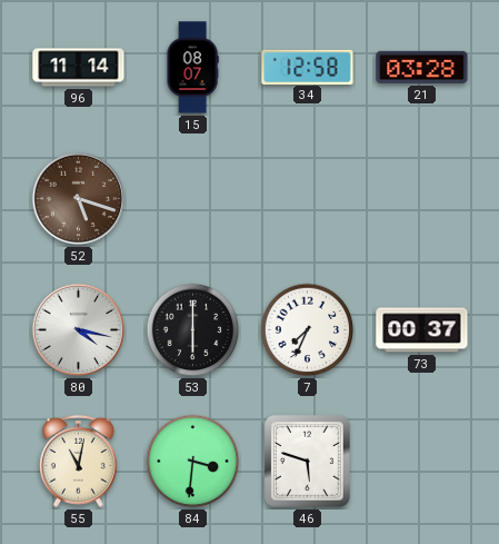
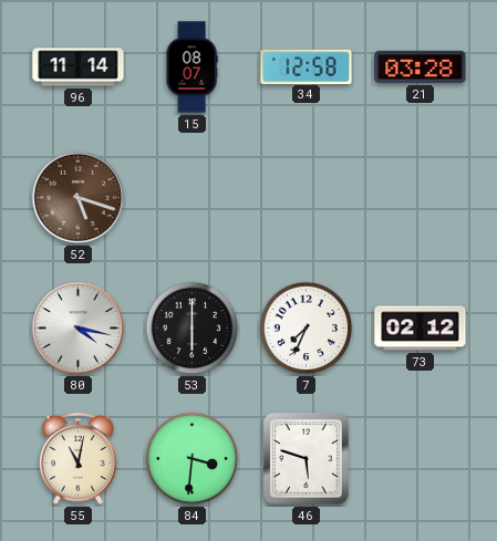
73: 00:37 -> 02:12 (421, 329)
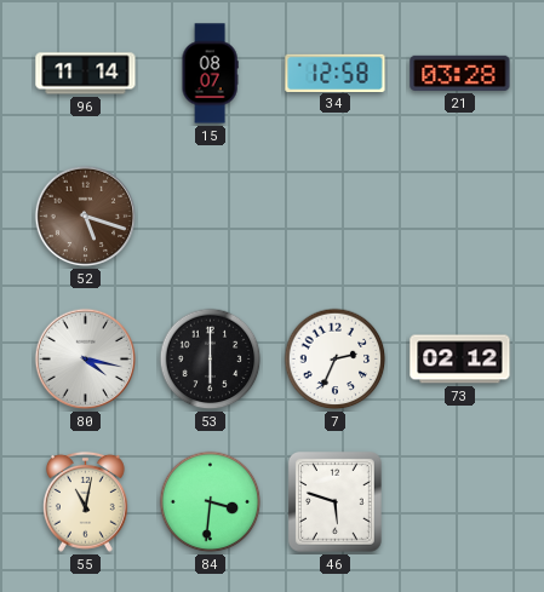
7: 7:34 -> 2:34 (336, 360)
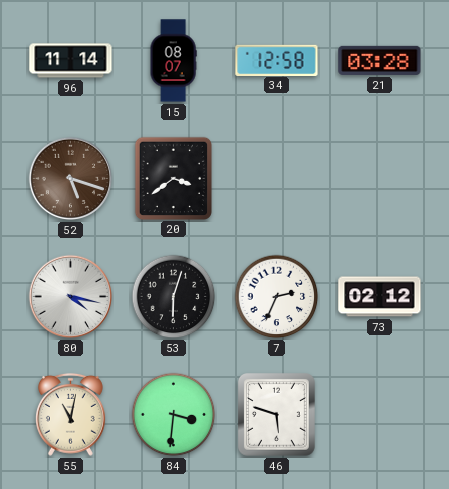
20: none -> 3:39 (173, 178)
53: 6:00 -> 6:03 (174, 297)
